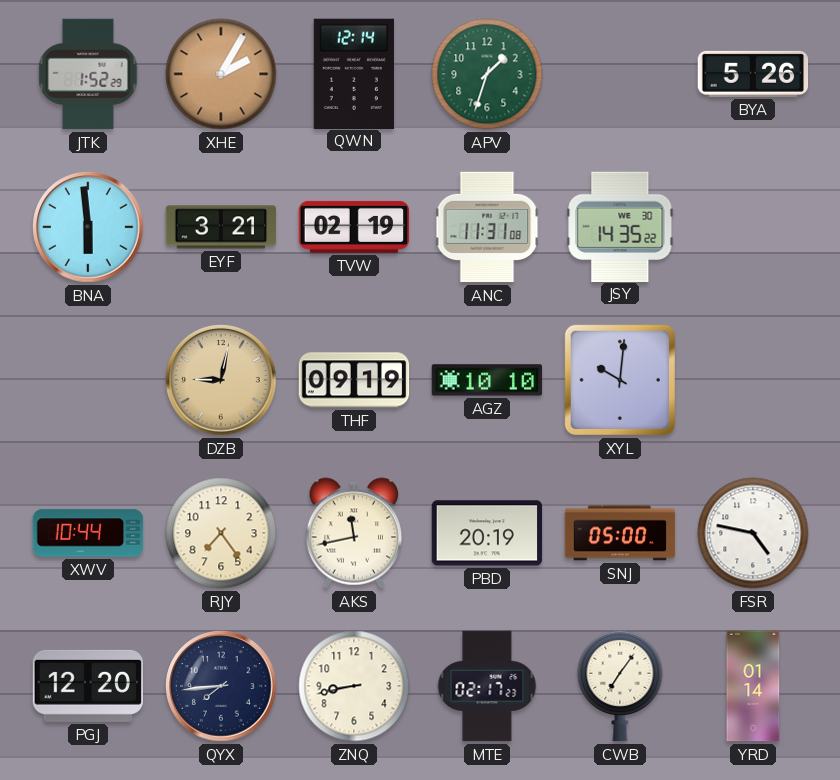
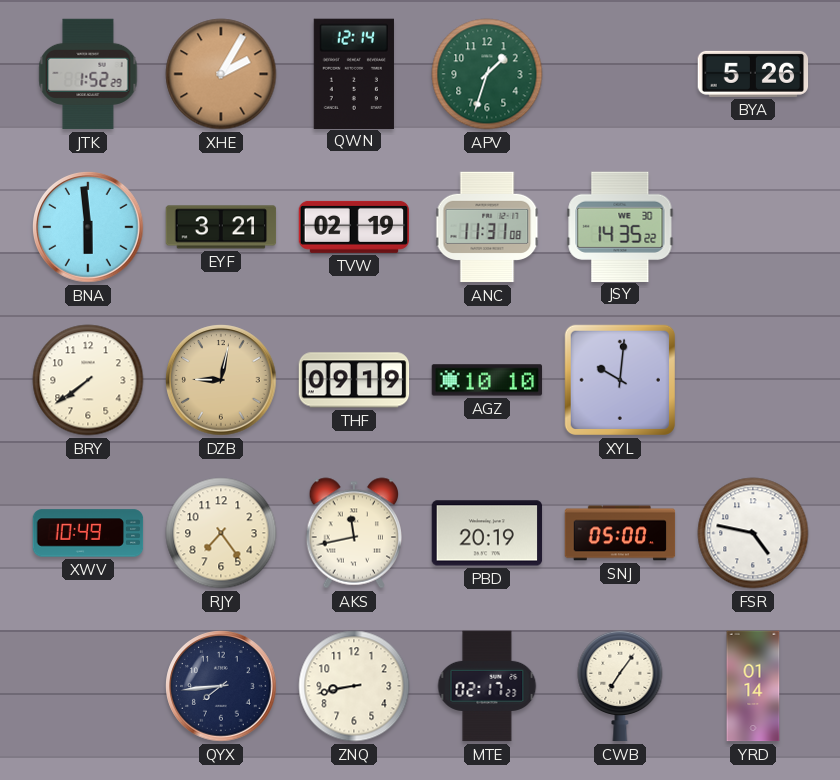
BRY: none -> 7:39 (88, 380)
XWV: 10:44 -> 10:49 (88, 533)
PGJ: 12:20 -> none (88, 686)
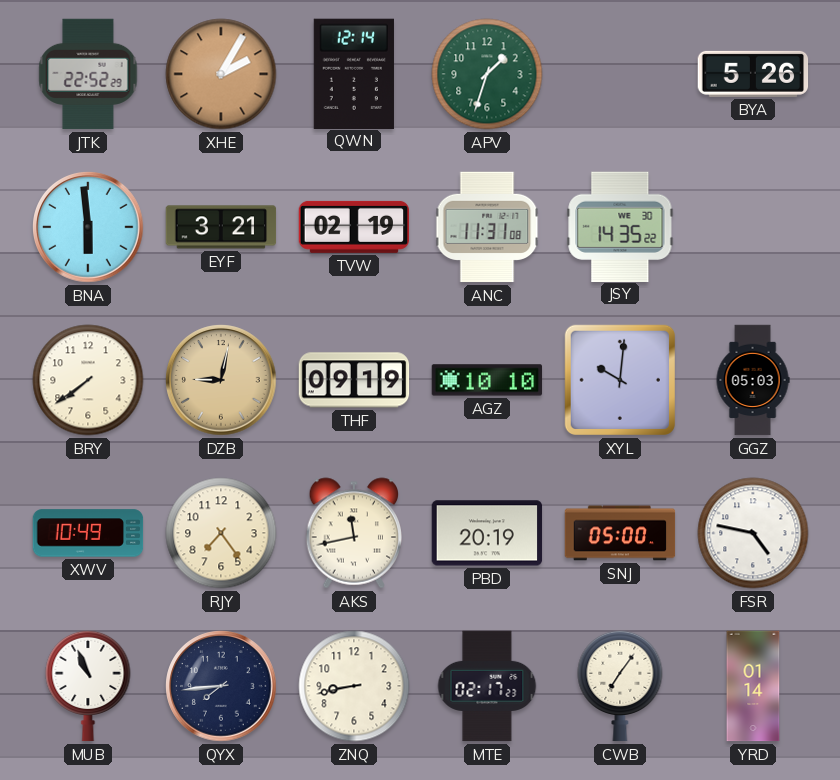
JTK: 1:52 -> 22:52 (88, 74)
GGZ: none -> 05:03 (753, 380)
MUB: none -> 10:56 (88, 686)
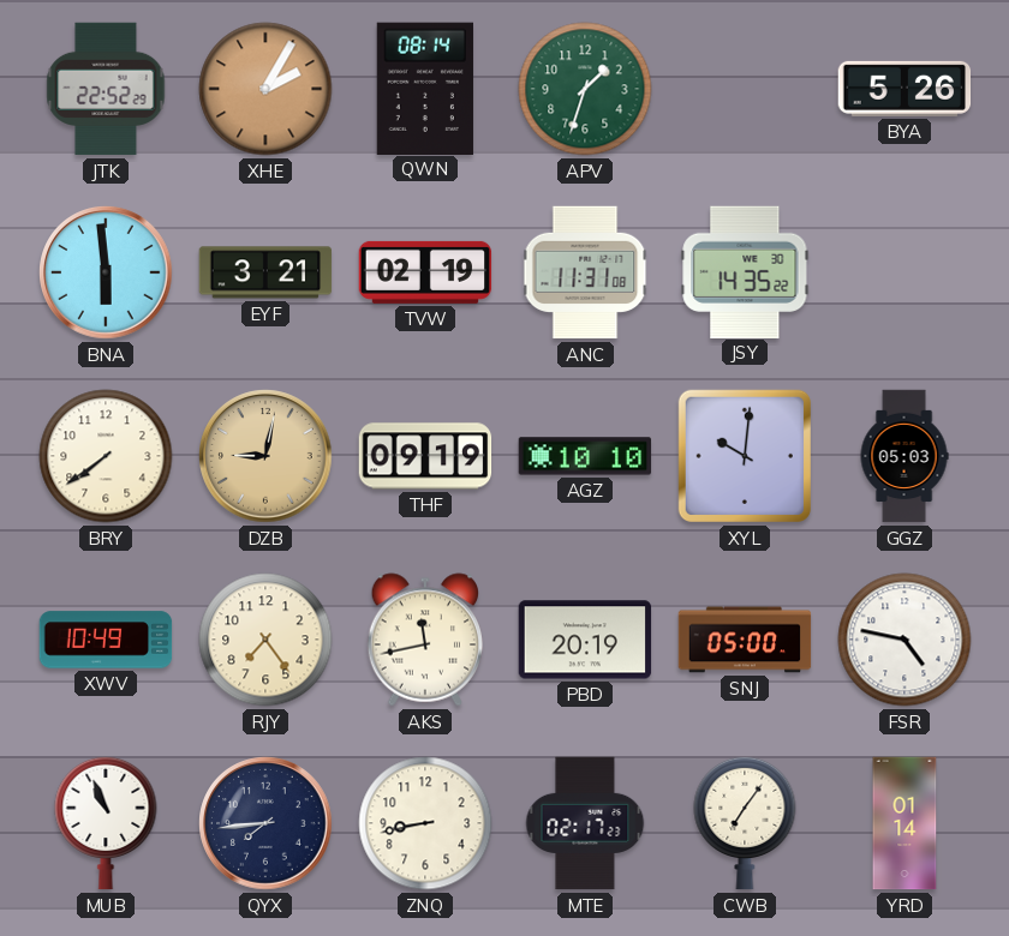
QWN: 12:14 -> 08:14 (425, 88)
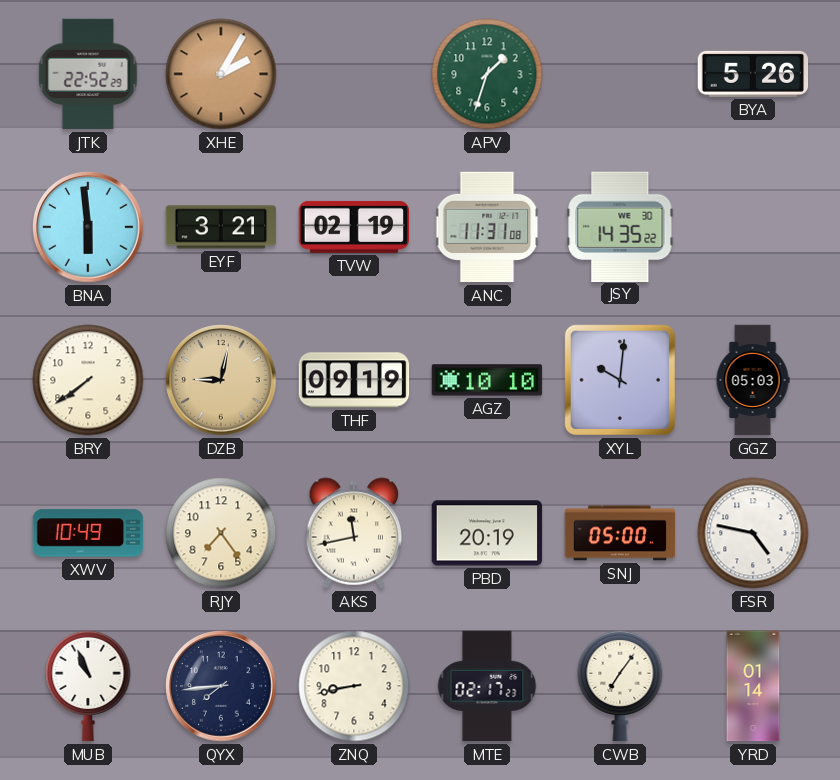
QWN: 08:14 -> none (425, 88)
